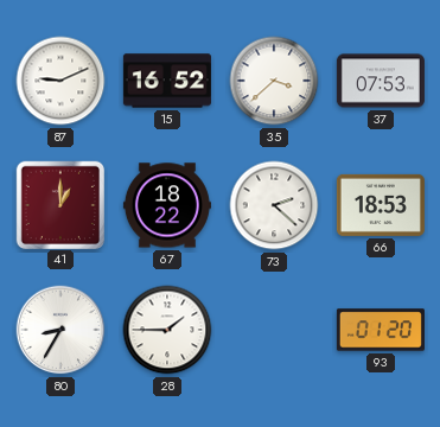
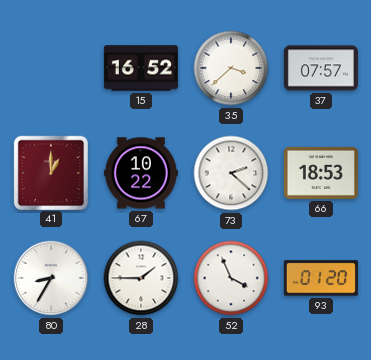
87: 9:11 -> none (60, 81)
37: 07:53 -> 07:57 (321, 68)
67: 18:22 -> 10:22 (141, 173)
52: none -> 3:56 (231, 278)
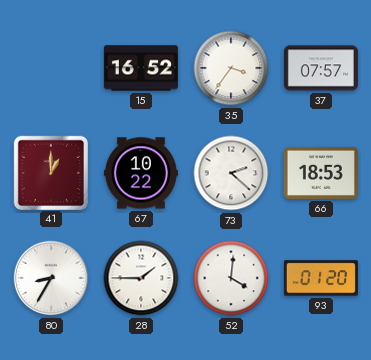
35: 3:38 -> 3:36 (231, 68)
52: 3:56 -> 4:01 (231, 278)
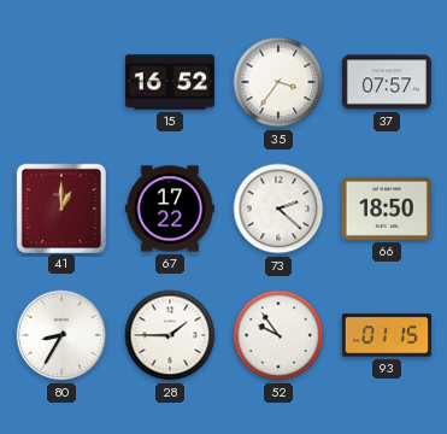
67: 10:22 -> 17:22 (170, 209)
66: 18:53 -> 18:50 (387, 209)
52: 4:01 -> 9:54 (278, 335)
93: 01:20 -> 01:15 (387, 335)
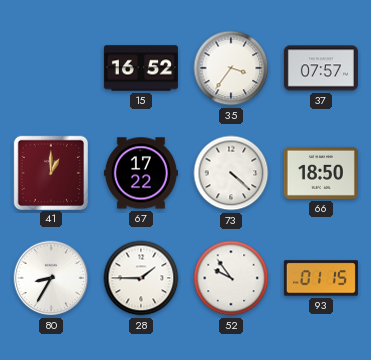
73: 2:22 -> 4:22 (231, 173)
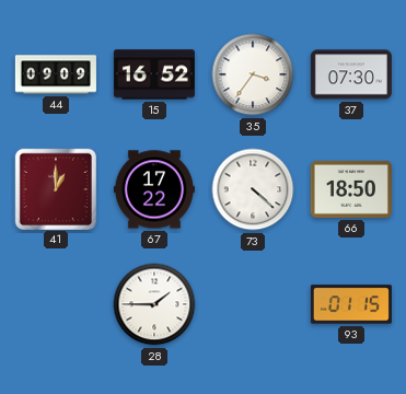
44: none -> 09:09 (56, 74)
37: 07:57 -> 07:30 (351, 74)
80: 8:35 -> none (51, 278)
52: 9:54 -> none (231, 278)
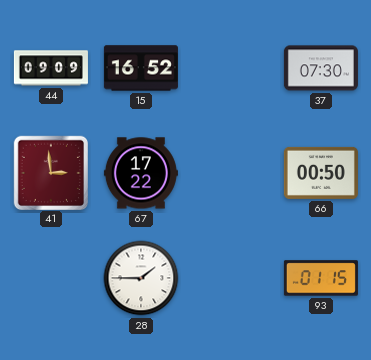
35: 3:36 -> none (253, 74)
41: 1:00 -> 2:59 (50, 172)
73: 4:22 -> none (253, 189)
66: 18:50 -> 00:50 (321, 173)
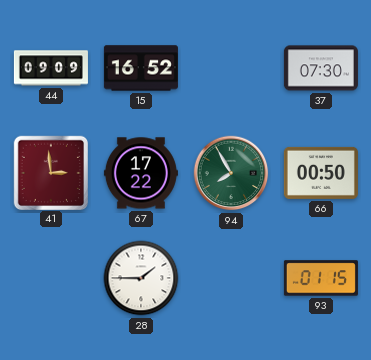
94: none -> 7:55 (231, 173)
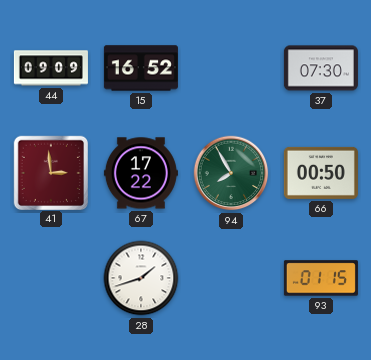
28: 1:45 -> 1:42 (141, 278)
